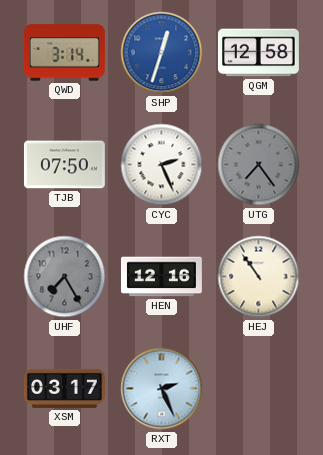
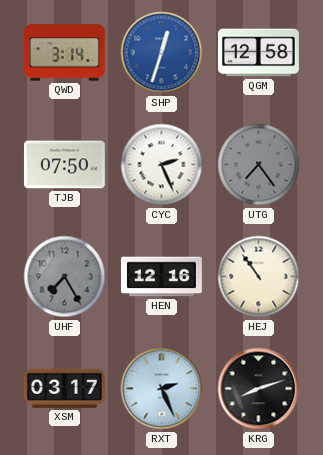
KRG: none -> 8:12 (259, 389)
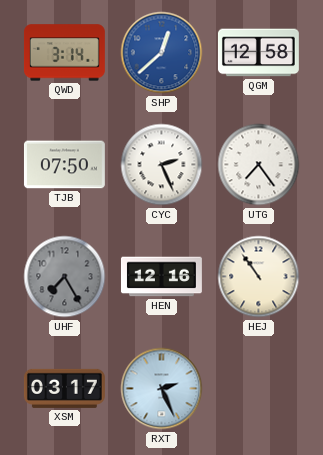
SHP: 12:33 -> 12:38 (162, 53)
UTG dial: grey -> white (259, 165)
KRG: 8:12 -> none (259, 389)
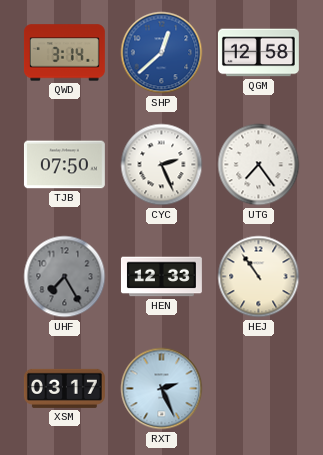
HEN: 12:16 -> 12:33 (161, 277)
